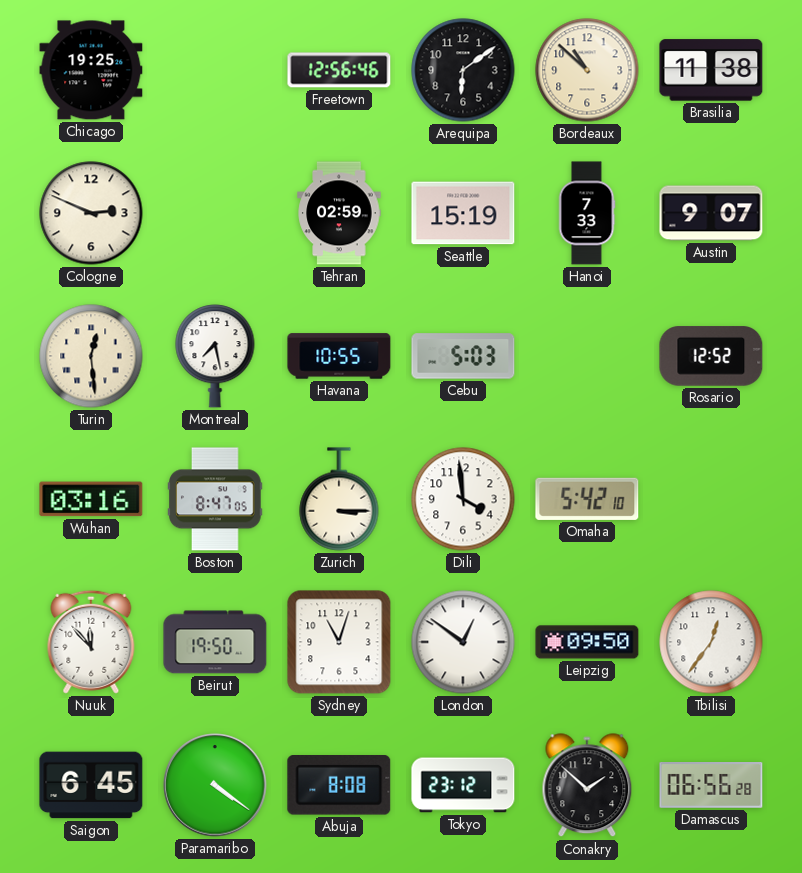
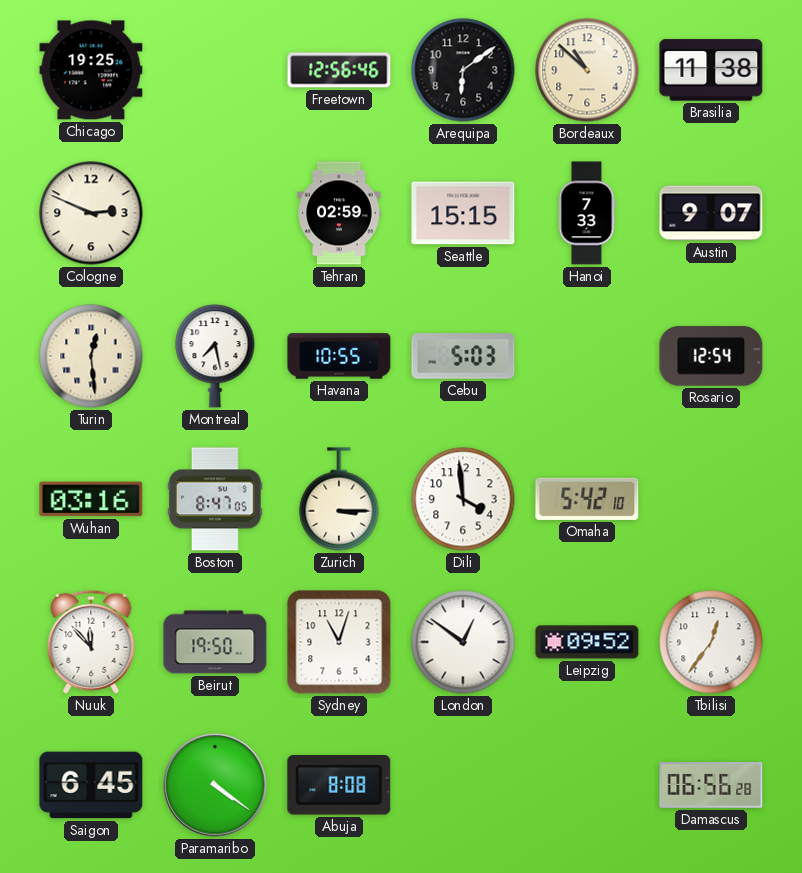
Seattle: 15:19 -> 15:15 (463, 213)
Rosario: 12:52 -> 12:54 (711, 356)
Leipzig: 09:50 -> 09:52 (587, 642)
Tokyo: 23:12 -> none (463, 785)
Conakry: 1:52 -> none (587, 786)
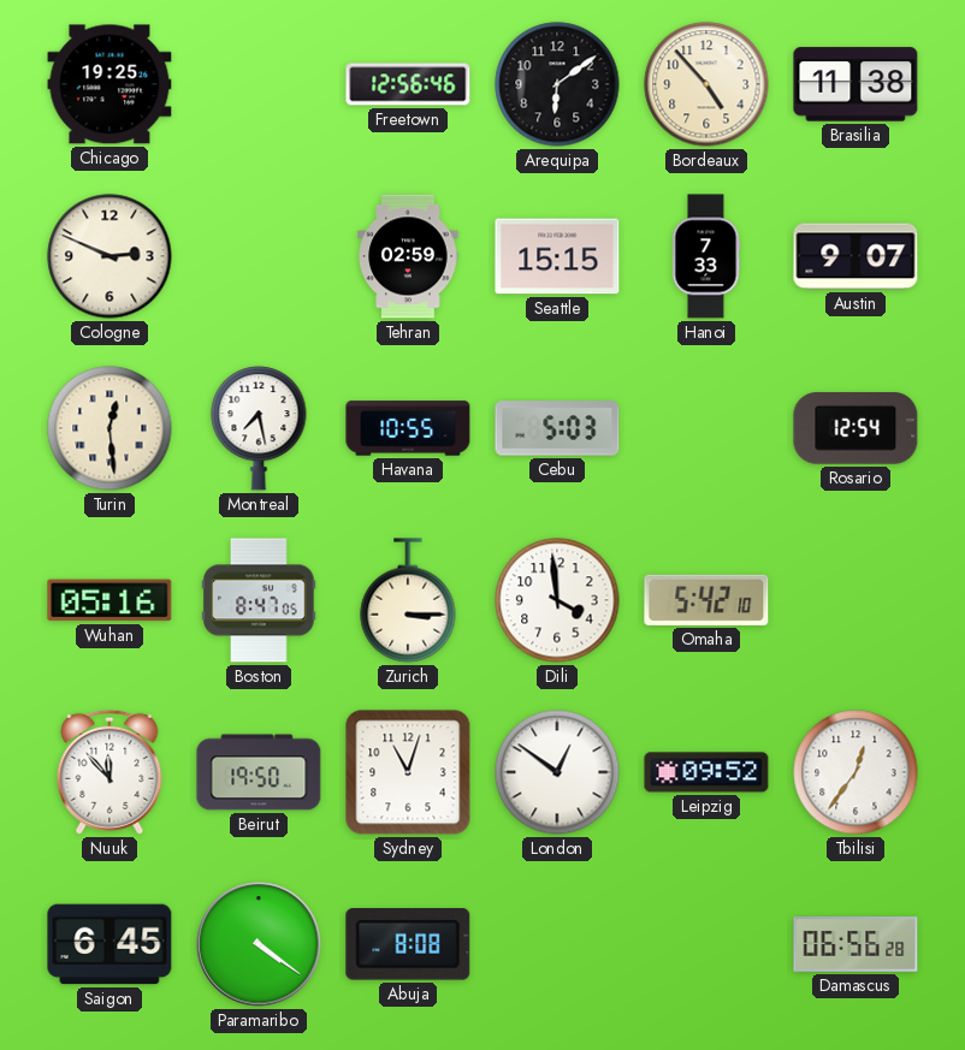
Bordeaux: 10:52 -> 4:53 (706, 84)
Wuhan: 03:16 -> 05:16 (109, 600)
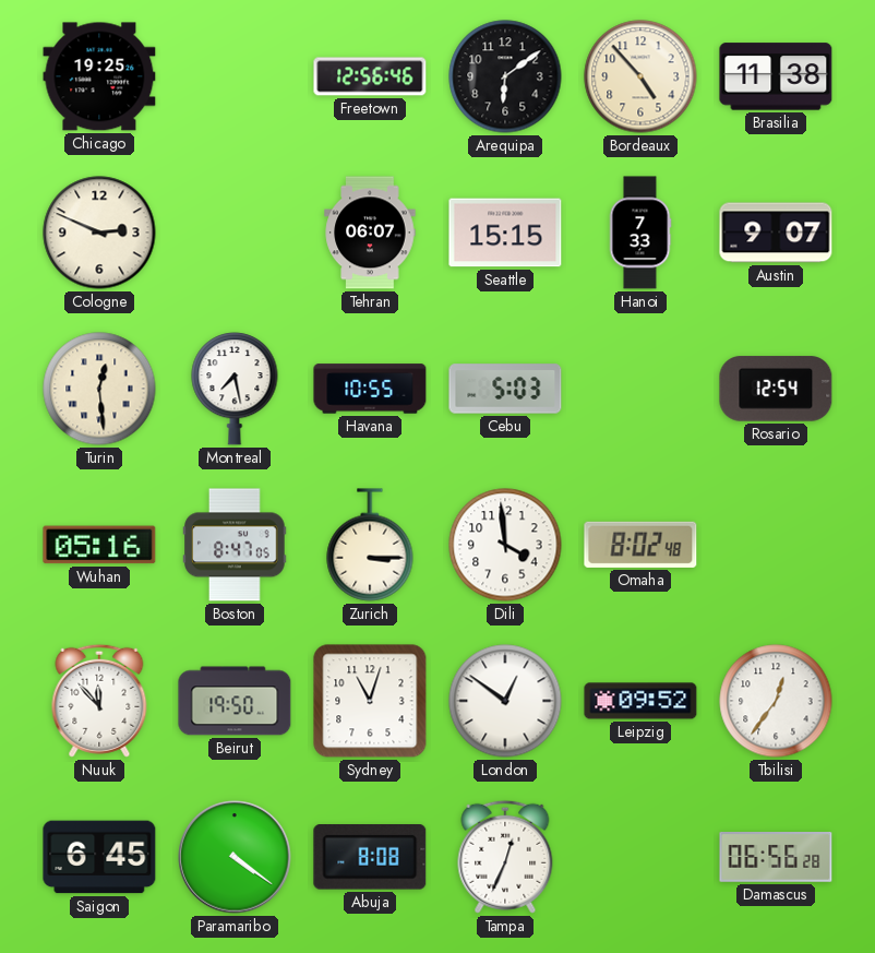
Tehran: 02:59 -> 06:07 (370, 233)
Omaha: 5:42 -> 8:02 (640, 545)
Tampa: none -> 12:34 (505, 857)
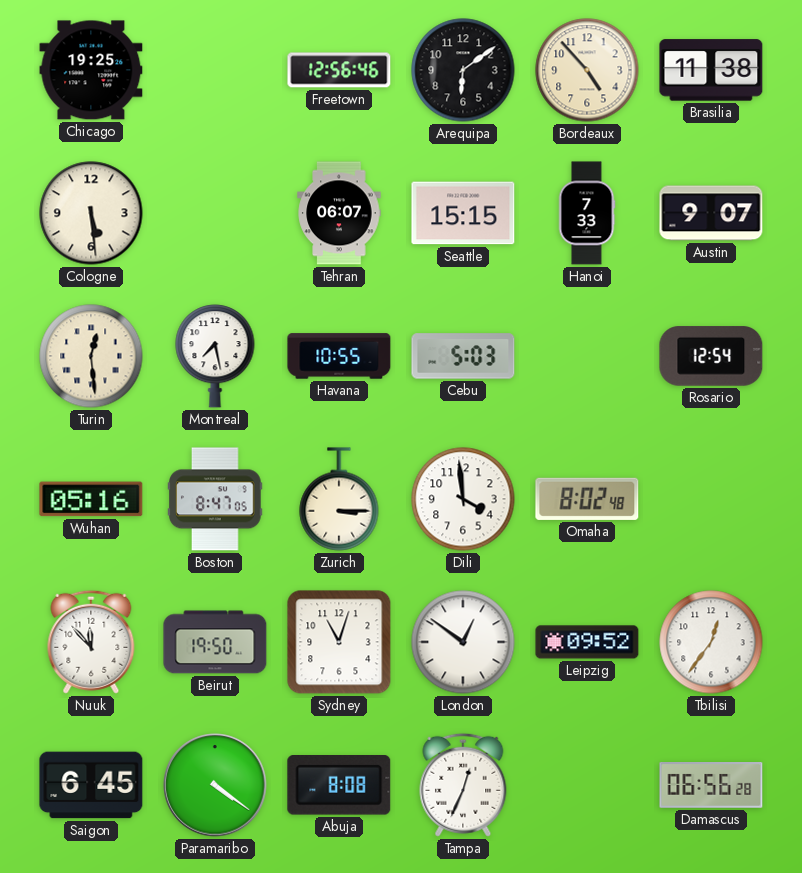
Cologne: 2:49 -> 5:29 (91, 213)
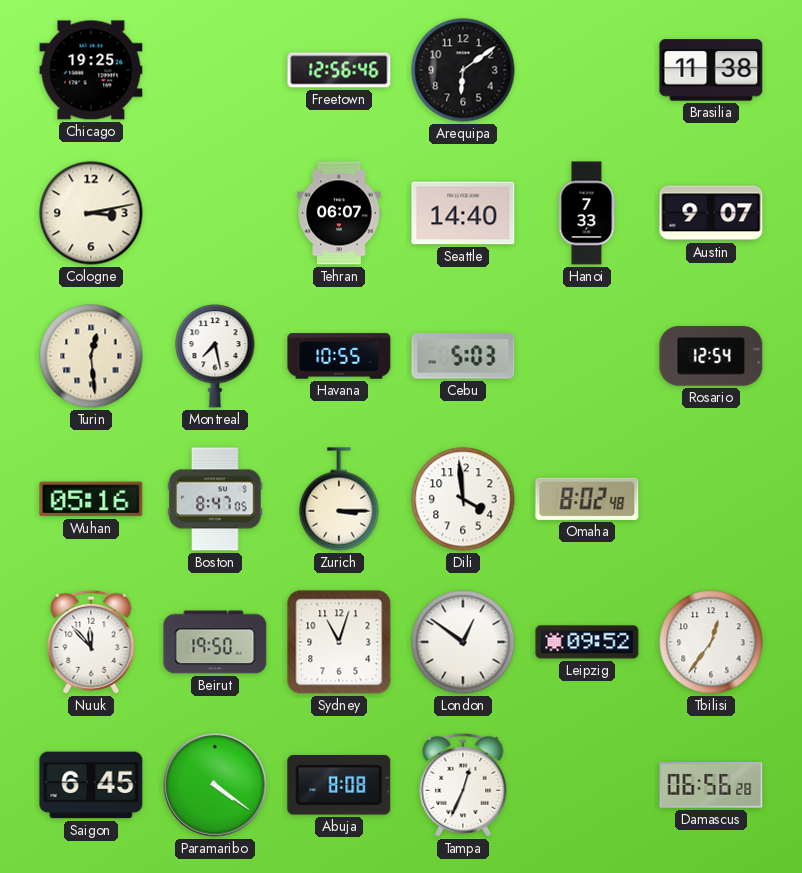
Bordeaux: 4:53 -> none (587, 70)
Cologne: 5:29 -> 3:13 (91, 213)
Seattle: 15:15 -> 14:40 (463, 213)
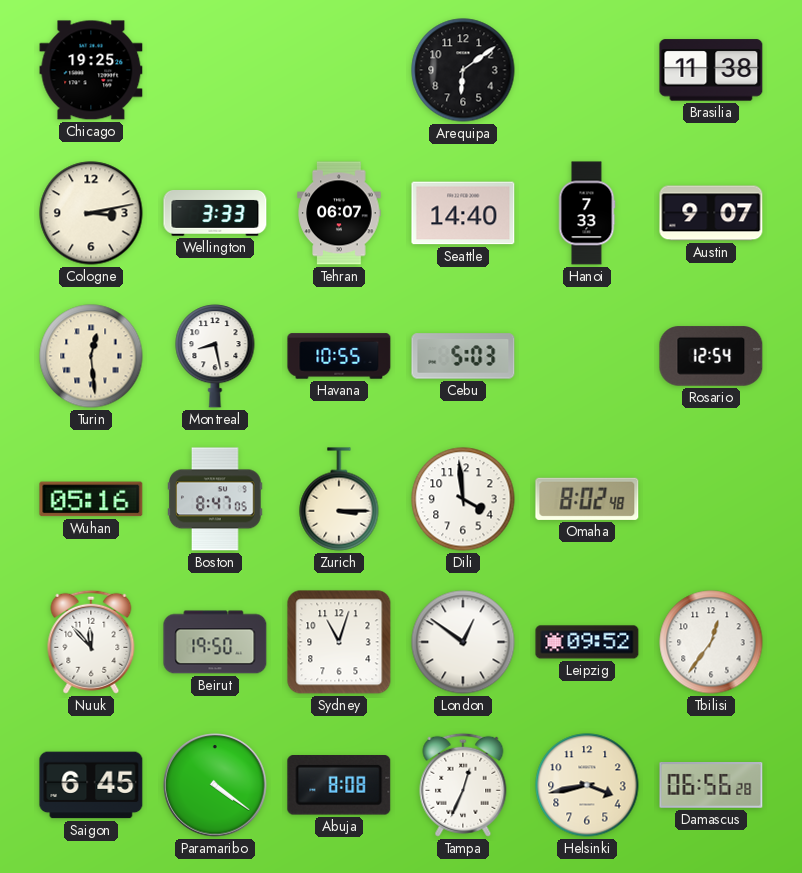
Freetown: 12:56 -> none (339, 70)
Wellington: none -> 3:33 (215, 214)
Montreal: 7:28 -> 8:28 (215, 356)
Helsinki: none -> 3:43 (587, 785)
